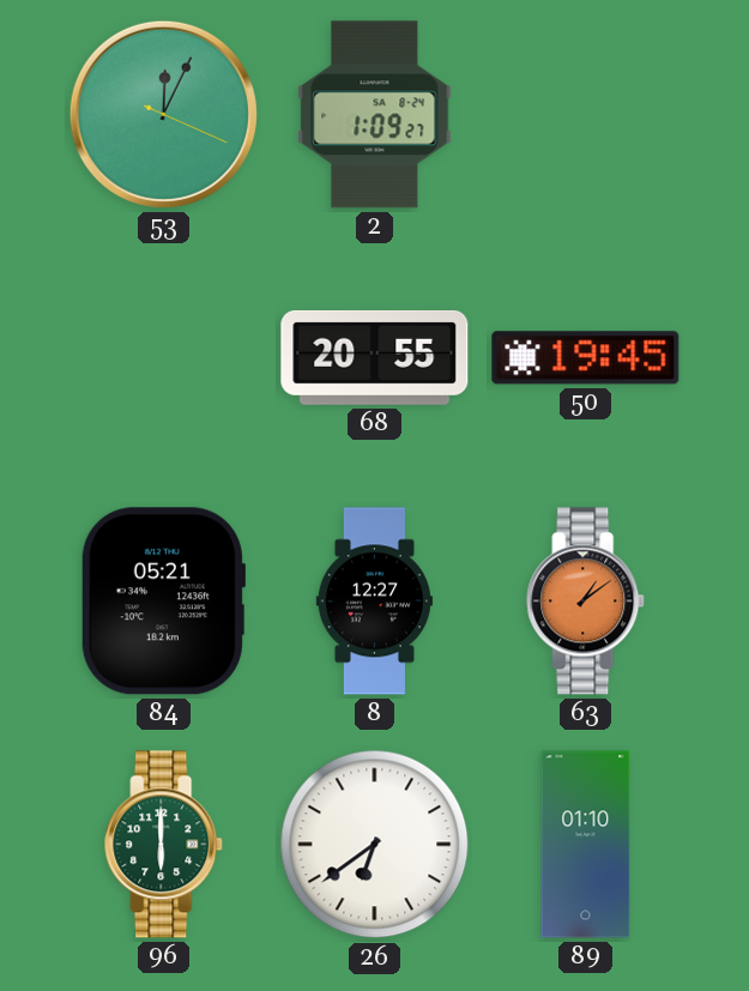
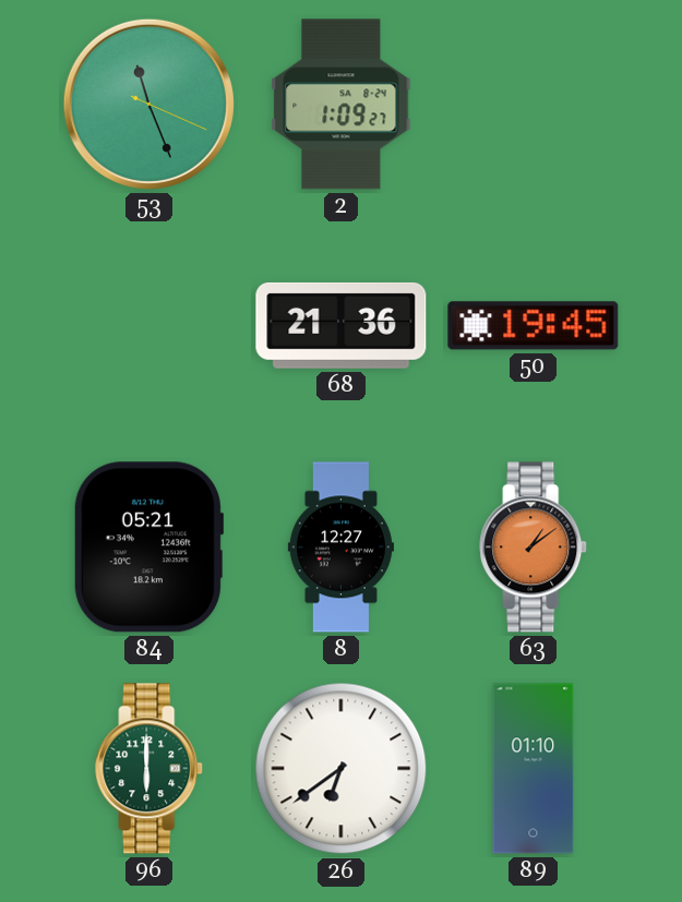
53: 12:04 -> 11:26 (148, 104)
68: 20:55 -> 21:36 (342, 325)
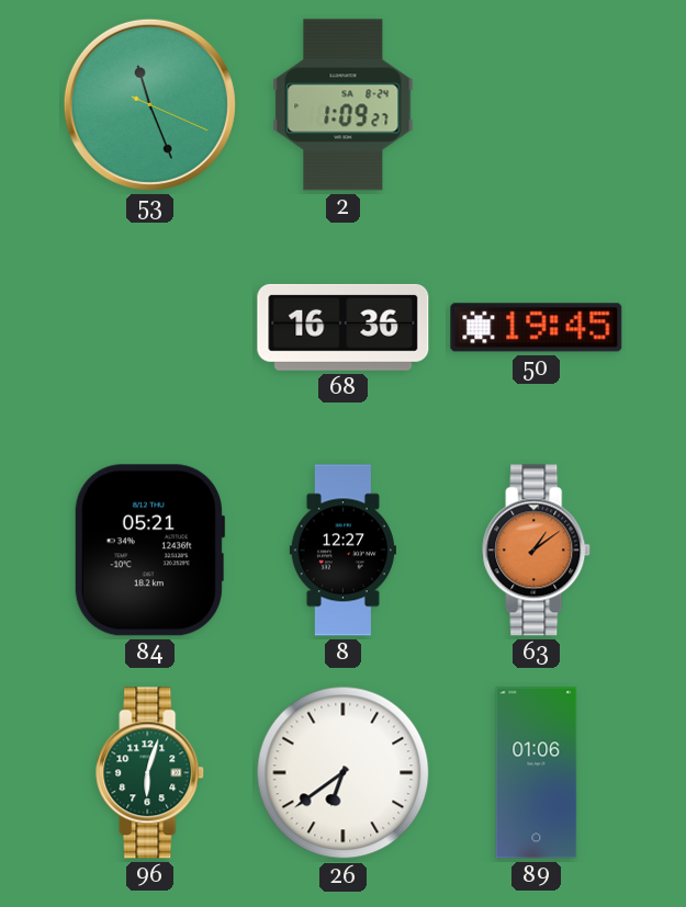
68: 21:36 -> 16:36 (344, 327)
96: 6:00 -> 6:03 (150, 773)
89: 01:10 -> 01:06 (537, 773)
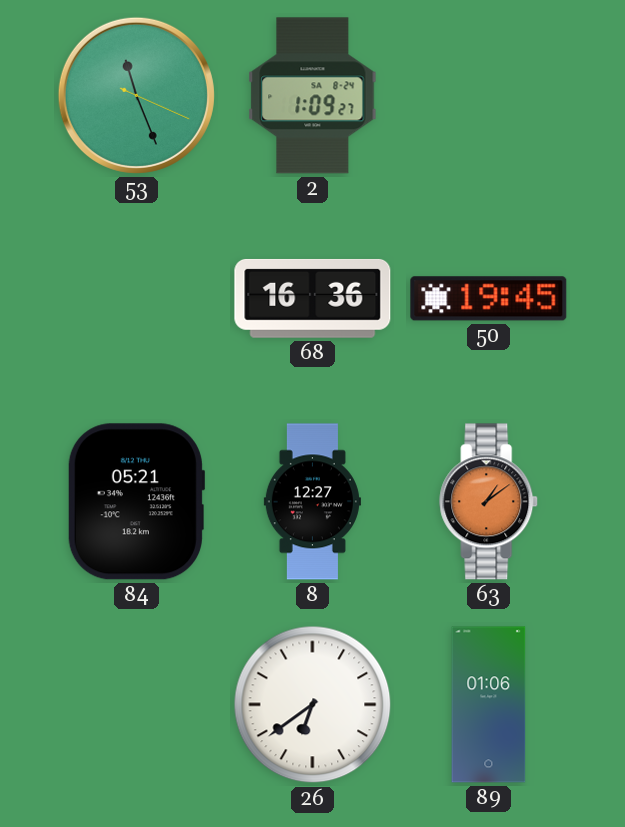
96: 6:03 -> none (150, 773)
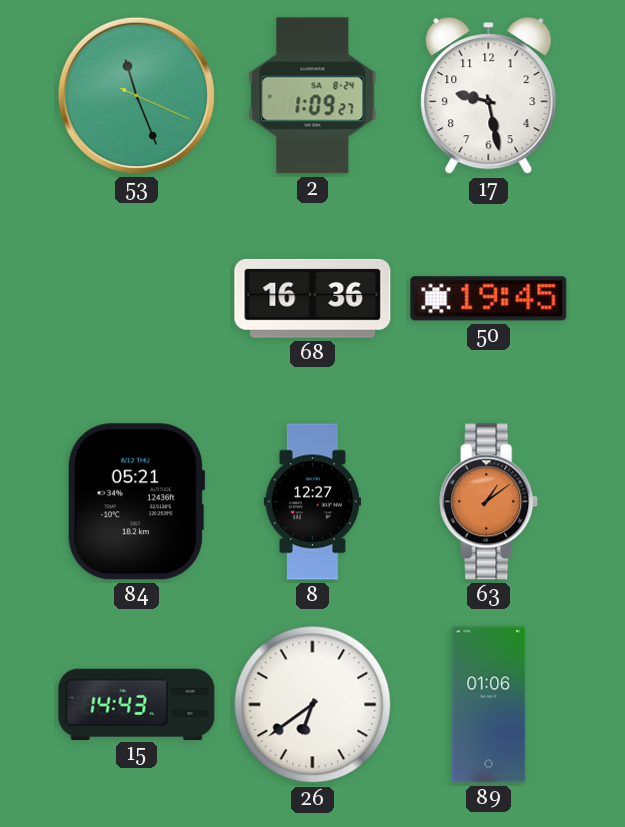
17: none -> 9:28 (489, 96)
15: none -> 14:43 (137, 704)
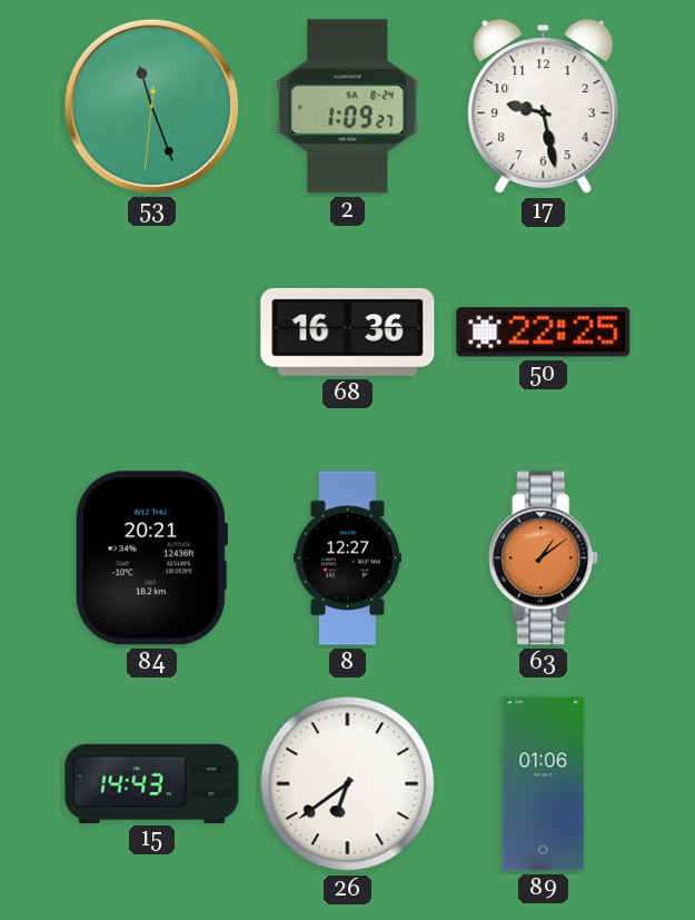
53: 11:26:19 -> 11:26:31 (151, 106)
50: 19:45 -> 22:25 (544, 333)
84: 05:21 -> 20:21 (151, 558)
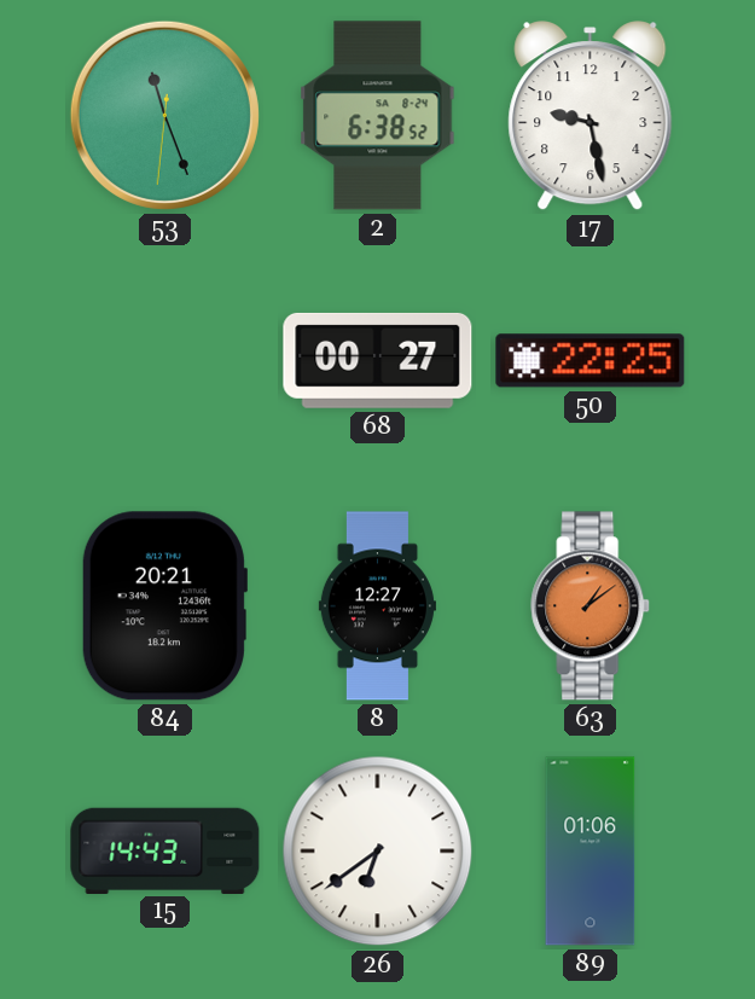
2: 1:09 -> 6:38 (378, 116)
68: 16:36 -> 00:27 (378, 360)
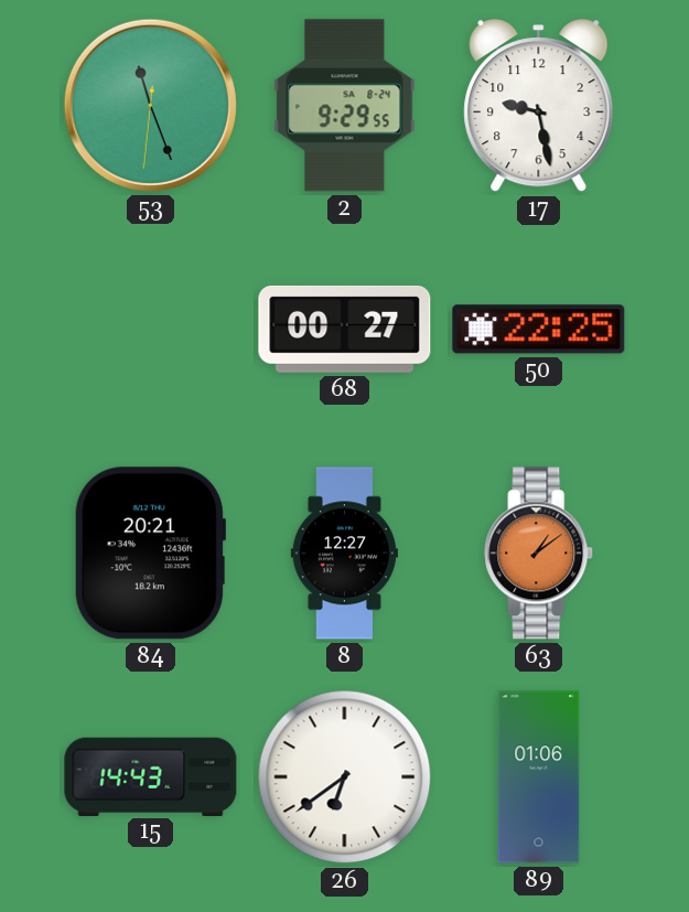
2: 6:38 -> 9:29 (345, 106)
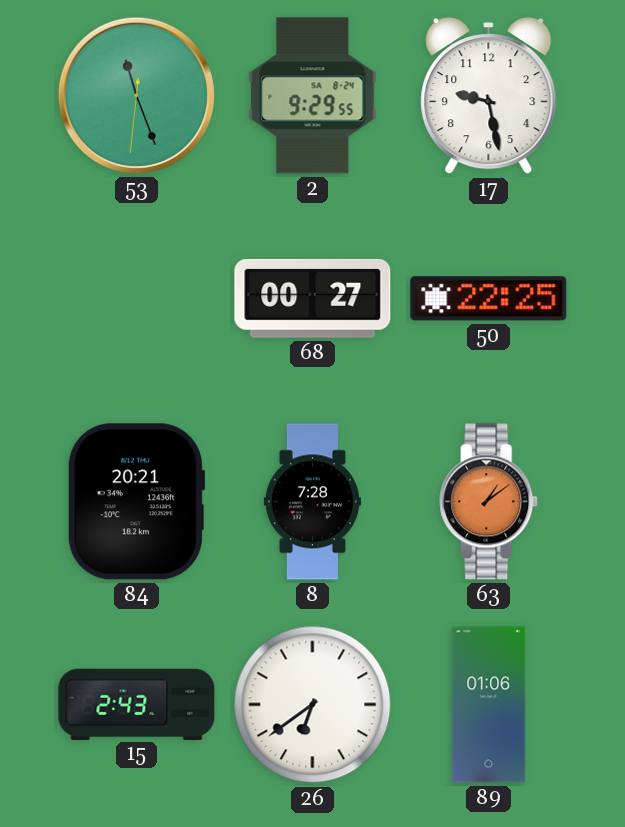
8: 12:27 -> 7:28 (312, 502)
15: 14:43 -> 2:43 (137, 704)
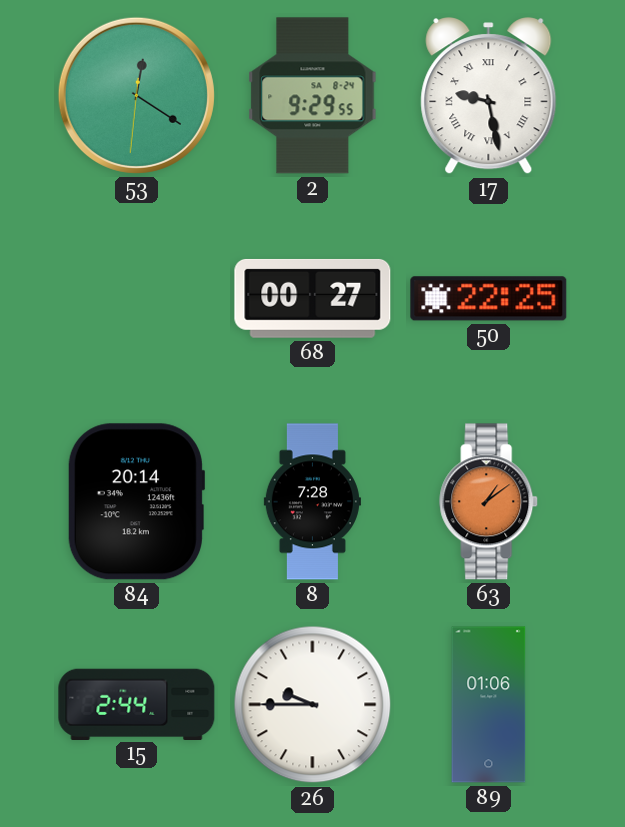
53: 11:26 -> 12:20 (136, 95)
17 numerals: Arabic -> Roman (489, 96)
84: 20:21 -> 20:14 (136, 502)
15: 2:43 -> 2:44 (137, 704)
26: 6:39 -> 9:45 (313, 705)
